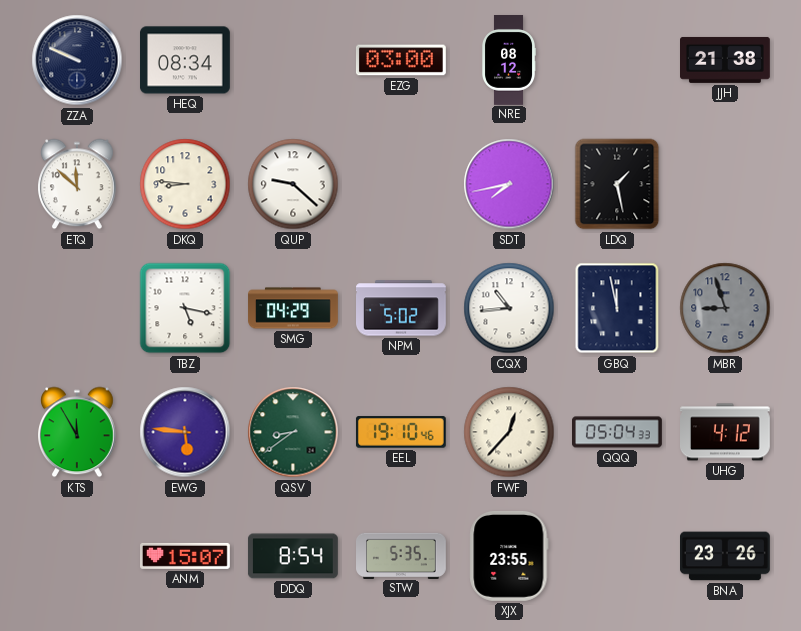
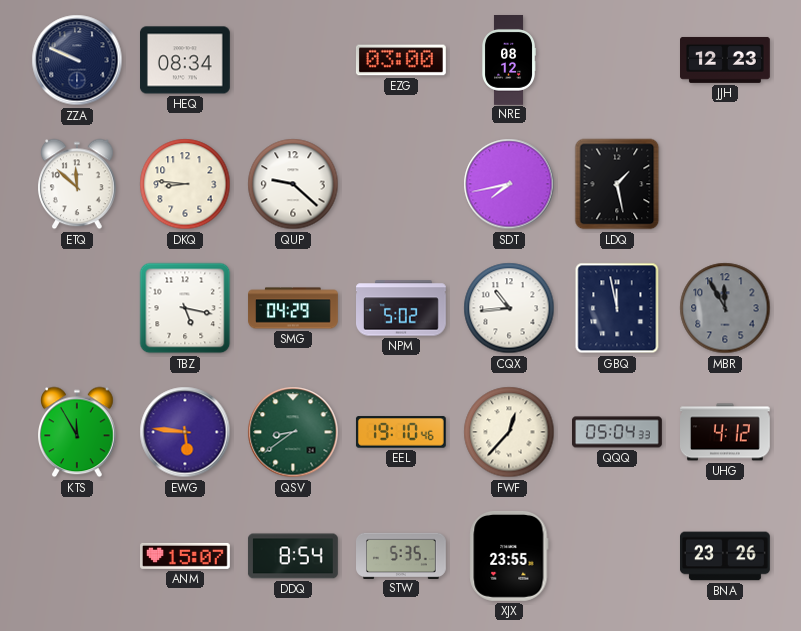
JJH: 21:38 -> 12:23 (726, 60)
MBR: 8:57 -> 11:55 (725, 308)
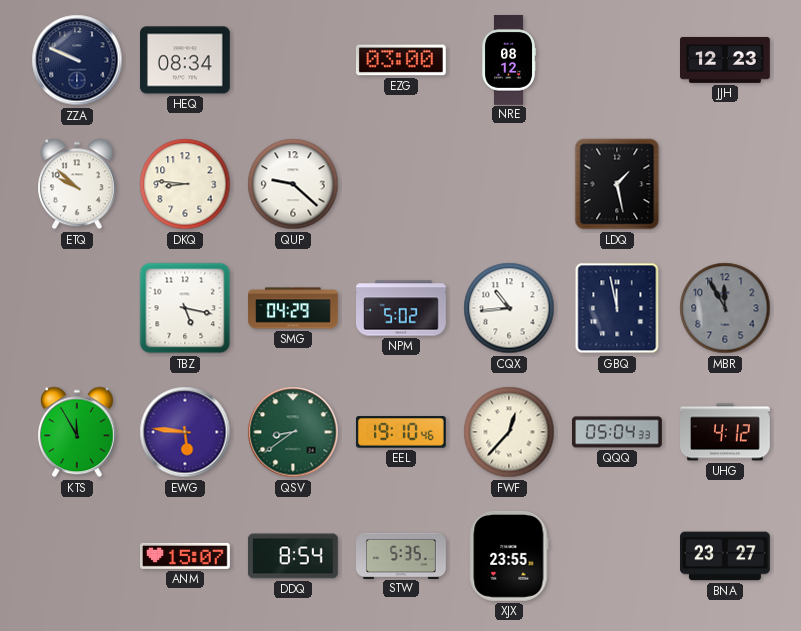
ETQ: 11:52 -> 9:52 (78, 184)
SDT: 7:43 -> none (509, 184)
BNA: 23:26 -> 23:27 (726, 556)
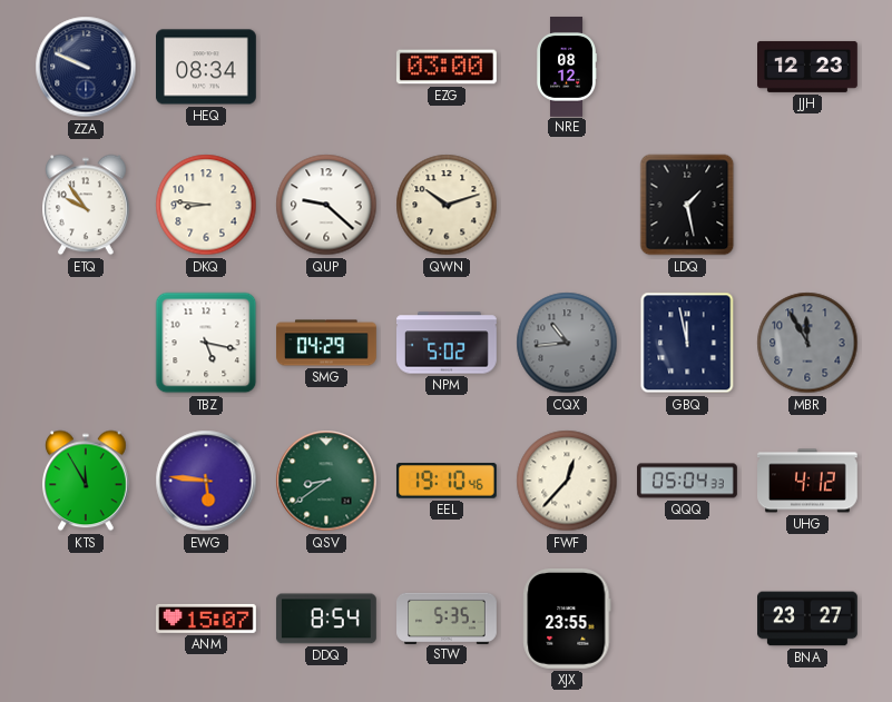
ETQ: 9:52 -> 9:54 (87, 205)
QWN: none -> 10:12 (447, 205)
CQX dial: white -> grey (567, 343)
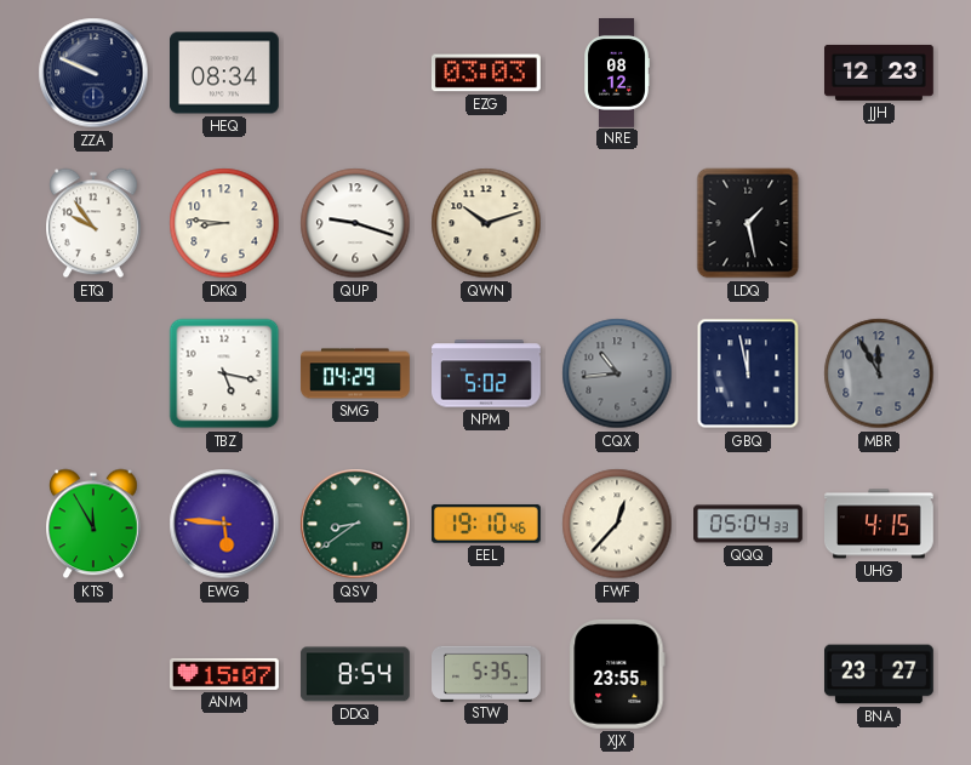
EZG: 03:00 -> 03:03 (486, 73)
QUP: 9:22 -> 9:18 (355, 223)
UHG: 4:12 -> 4:15 (880, 524)
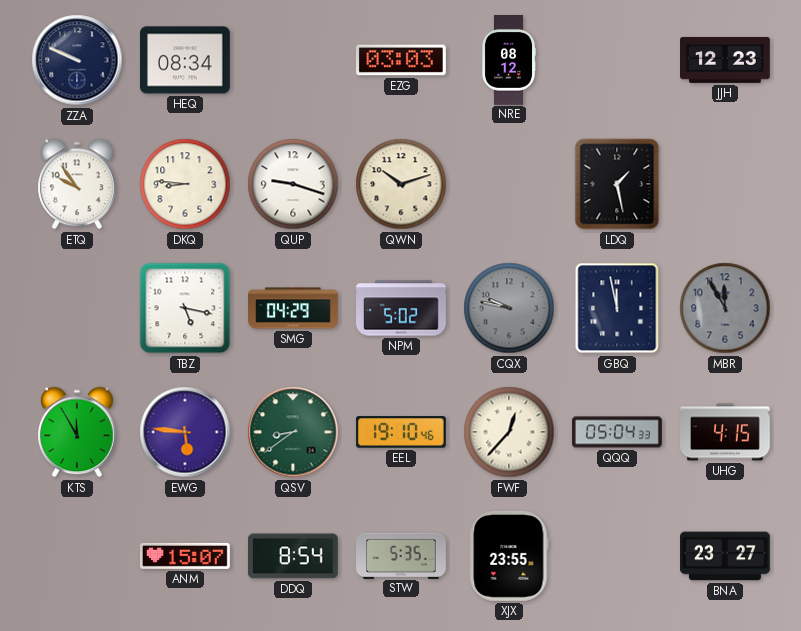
CQX: 10:44 -> 9:47 (509, 308)
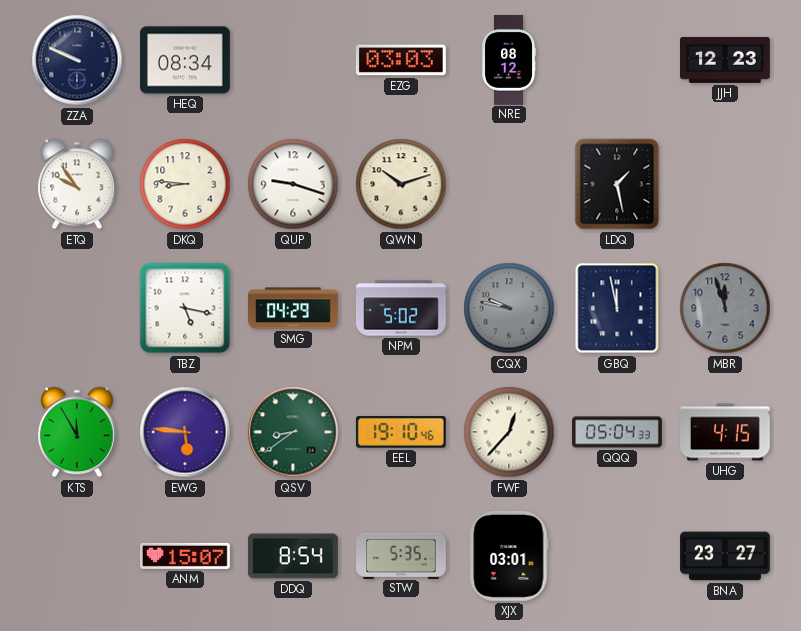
MBR: 11:55 -> 11:57 (725, 308)
XJX: 23:55 -> 03:01 (509, 556)
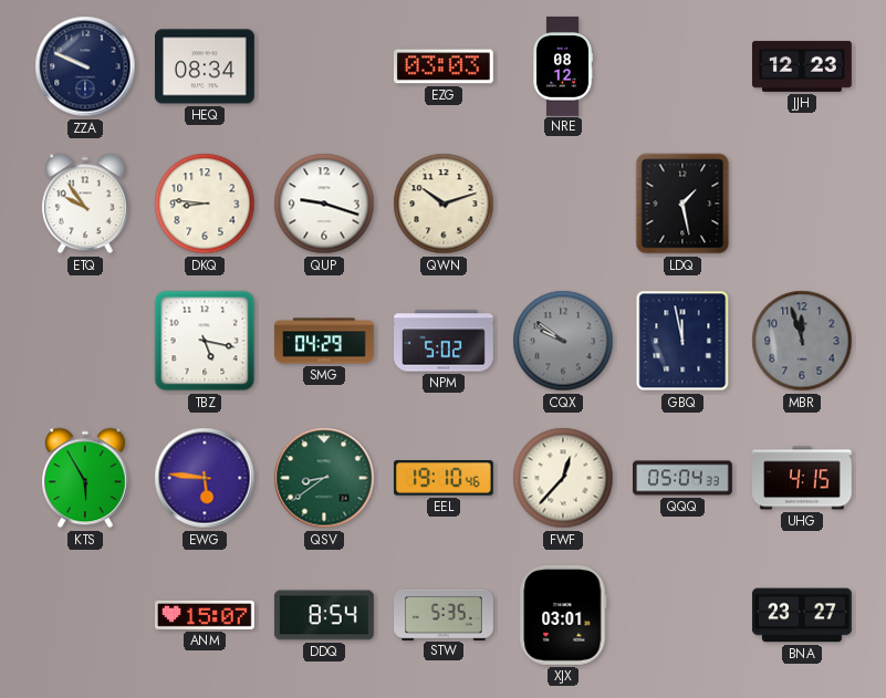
CQX: 9:47 -> 9:51 (563, 341)
KTS: 11:55 -> 5:55 (86, 478)
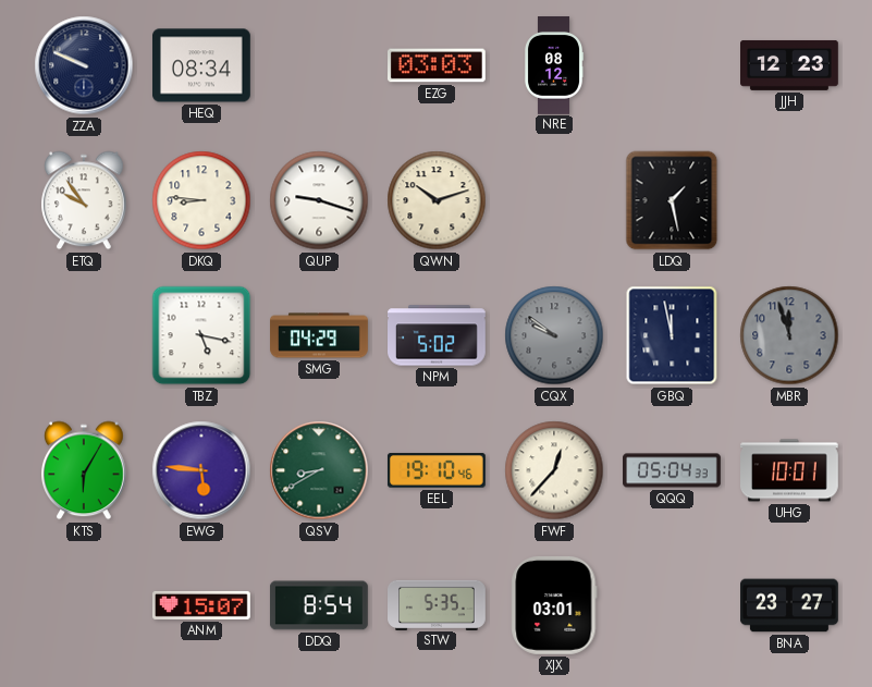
KTS: 5:55 -> 6:05 (85, 470)
QSV: 8:39 -> 8:40 (319, 470)
UHG: 4:15 -> 10:01 (790, 470)
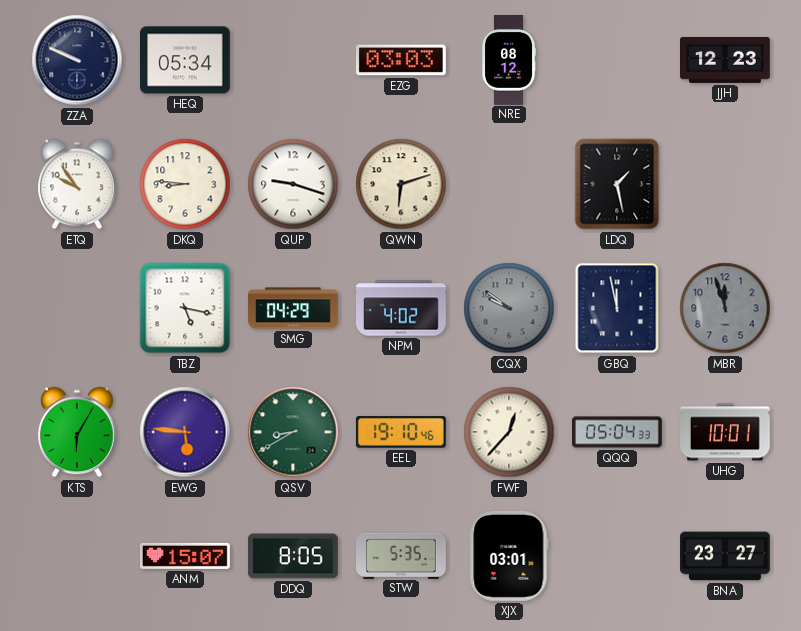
HEQ: 08:34 -> 05:34 (186, 60)
QWN: 10:12 -> 6:12 (401, 184)
NPM: 5:02 -> 4:02 (402, 308)
DDQ: 8:54 -> 8:05 (293, 556)
